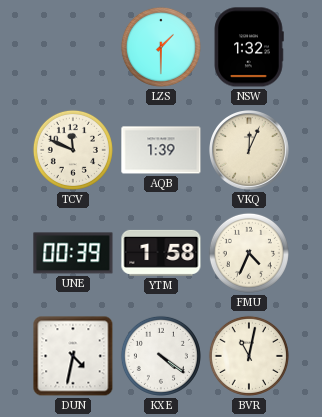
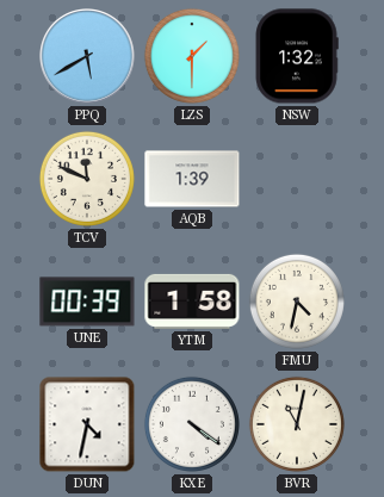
PPQ: none -> 5:40 (88, 57)
VKQ: 12:04 -> none (250, 151)
FMU: 4:34 -> 4:32 (297, 302)
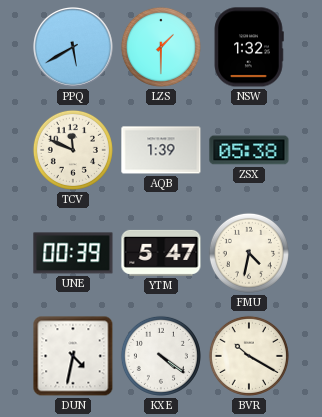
ZSX: none -> 05:38 (249, 150)
YTM: 1:58 -> 5:47 (161, 253)
BVR: 11:02 -> 10:20 (249, 356)
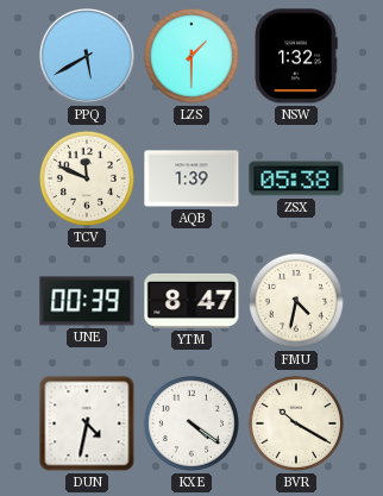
YTM: 5:47 -> 8:47 (191, 301)
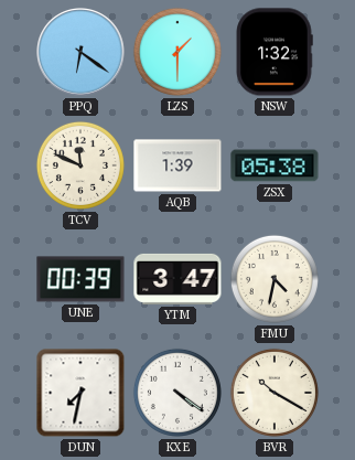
PPQ: 5:40 -> 6:21 (82, 53)
YTM: 8:47 -> 3:47 (177, 279)
DUN: 4:32 -> 7:32 (80, 393)
